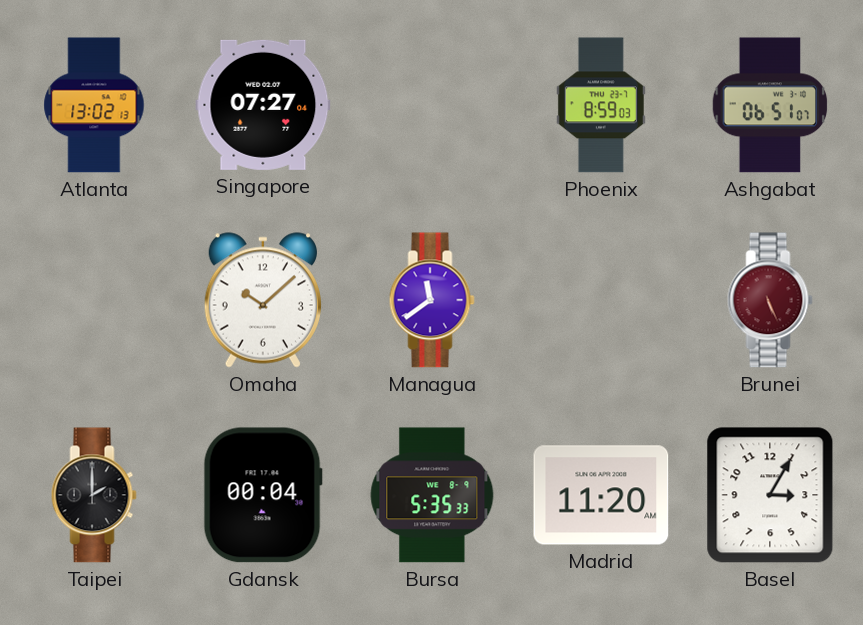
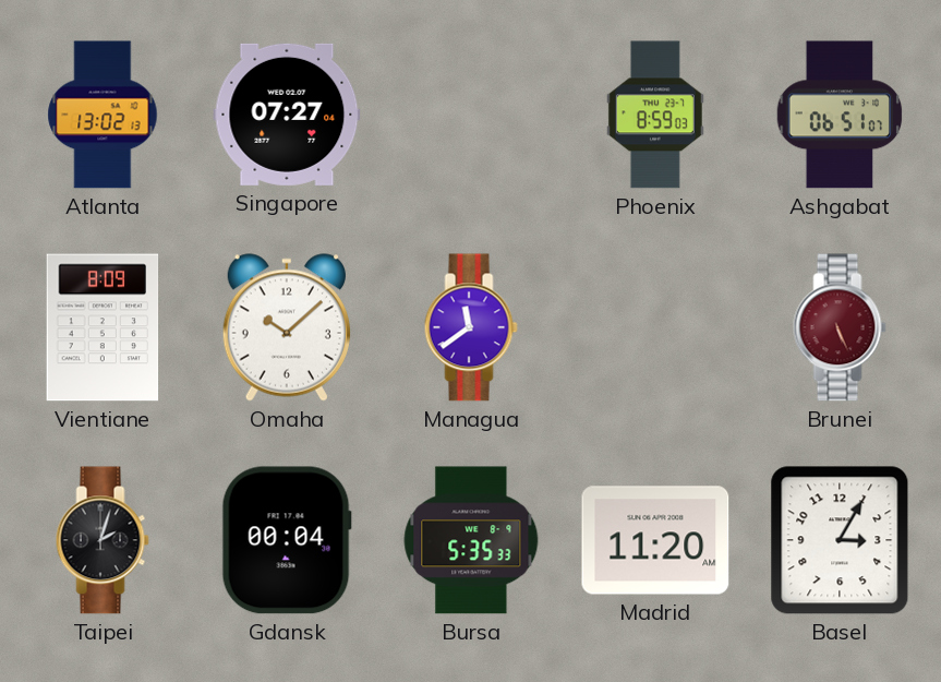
Vientiane: none -> 8:09 (102, 327)
Taipei: 2:00 -> 2:03 (102, 540)
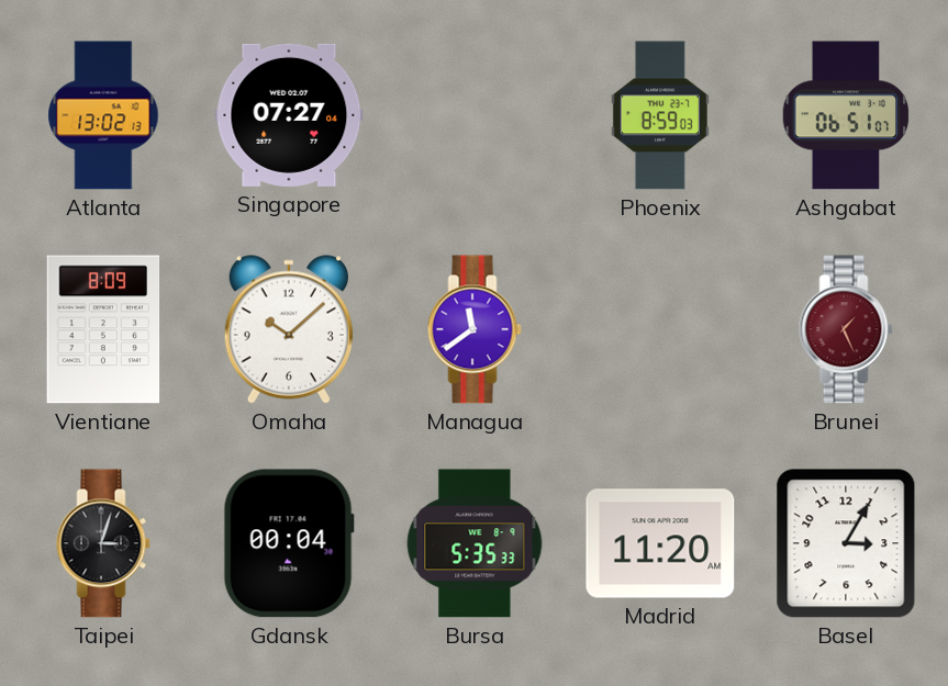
Brunei: 5:26 -> 1:26 (846, 329)
Taipei: 2:03 -> 3:03 (103, 543)
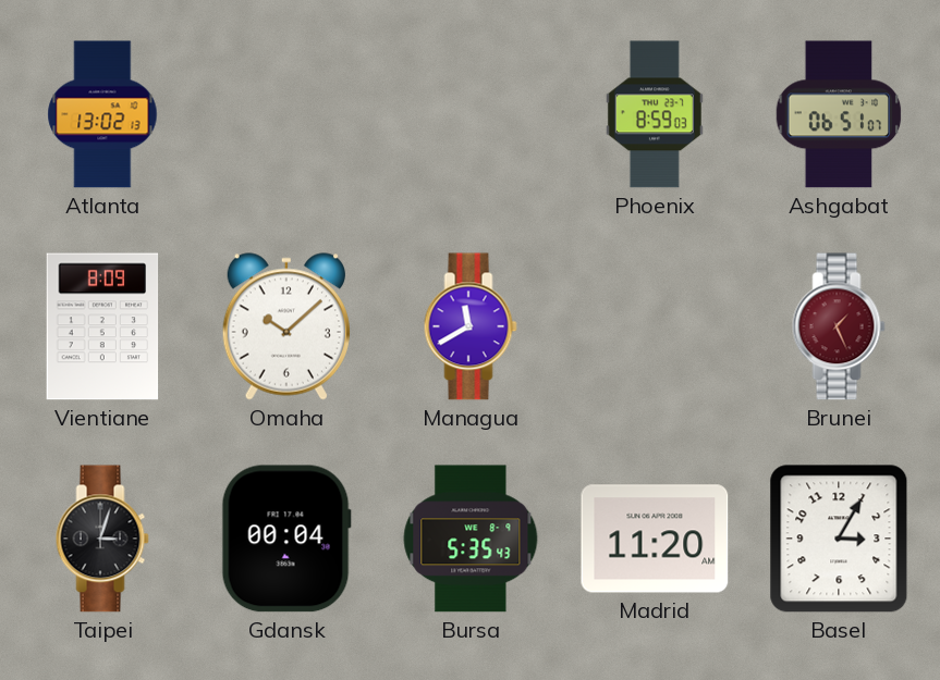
Singapore: 07:27 -> none (289, 115)
Managua: 11:39 -> 11:40 (471, 326)
Bursa: 5:35:33 -> 5:35:43 (471, 539)
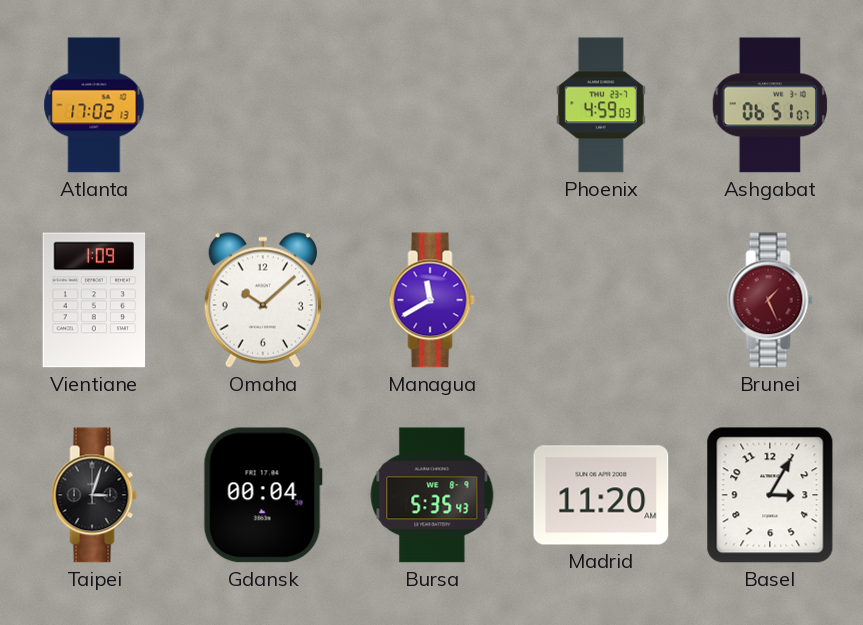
Atlanta: 13:02 -> 17:02 (94, 105)
Phoenix: 8:59 -> 4:59 (601, 105)
Vientiane: 8:09 -> 1:09 (94, 300)
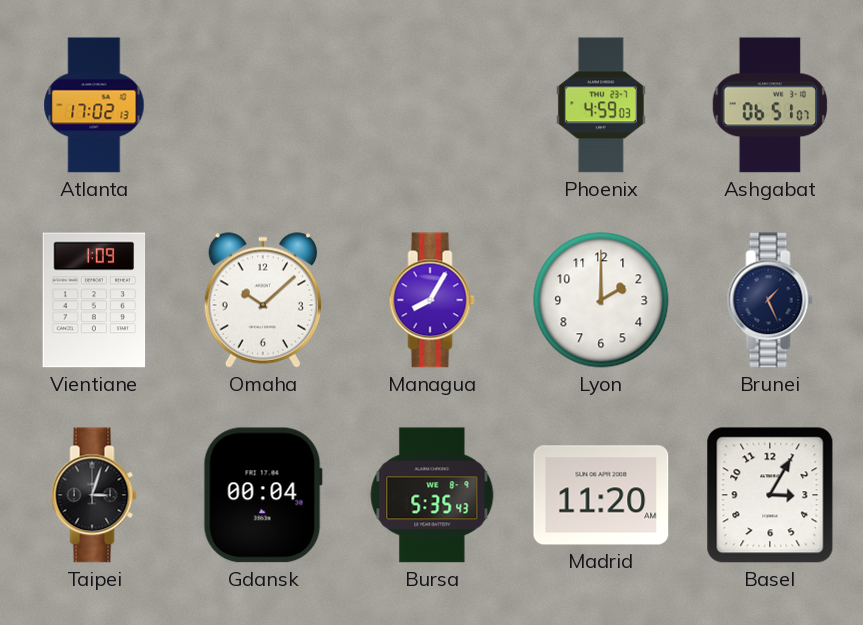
Managua: 11:40 -> 8:05 (432, 300)
Lyon: none -> 2:00 (601, 300)
Brunei dial: burgundy -> navy (770, 300)
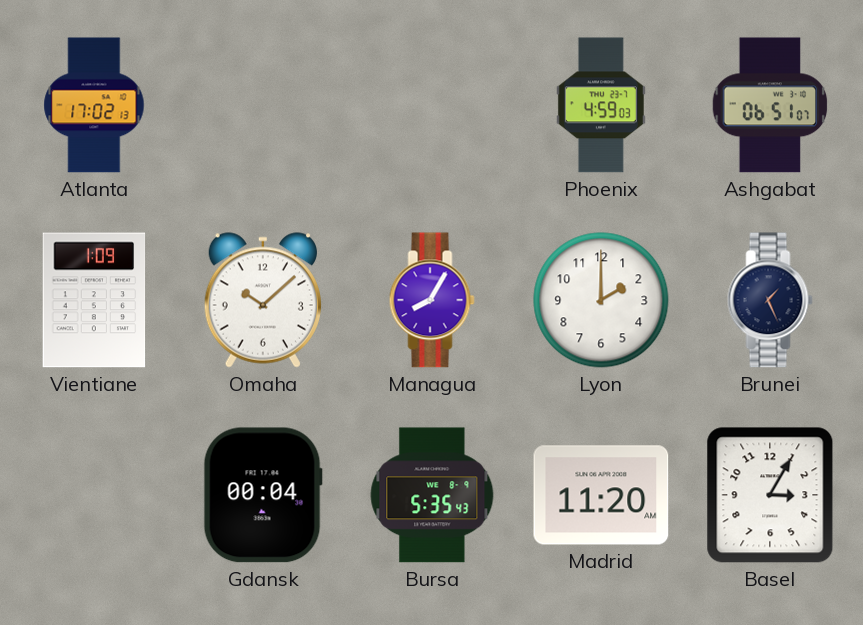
Taipei: 3:03 -> none (94, 495)
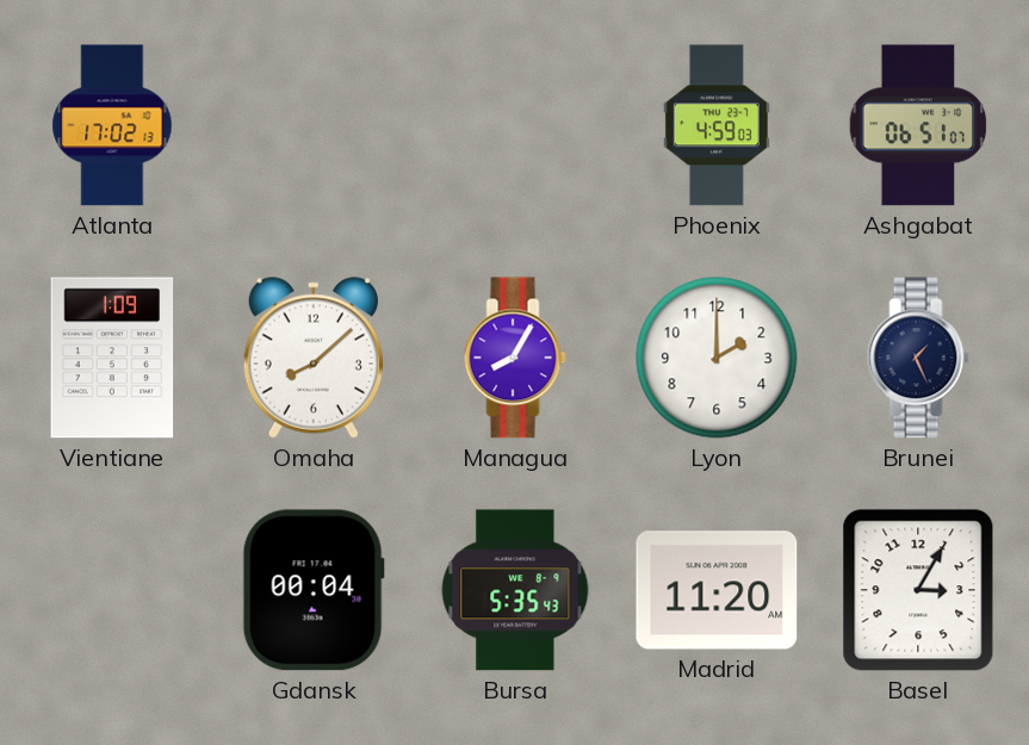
Omaha: 10:08 -> 8:08 (314, 358)
